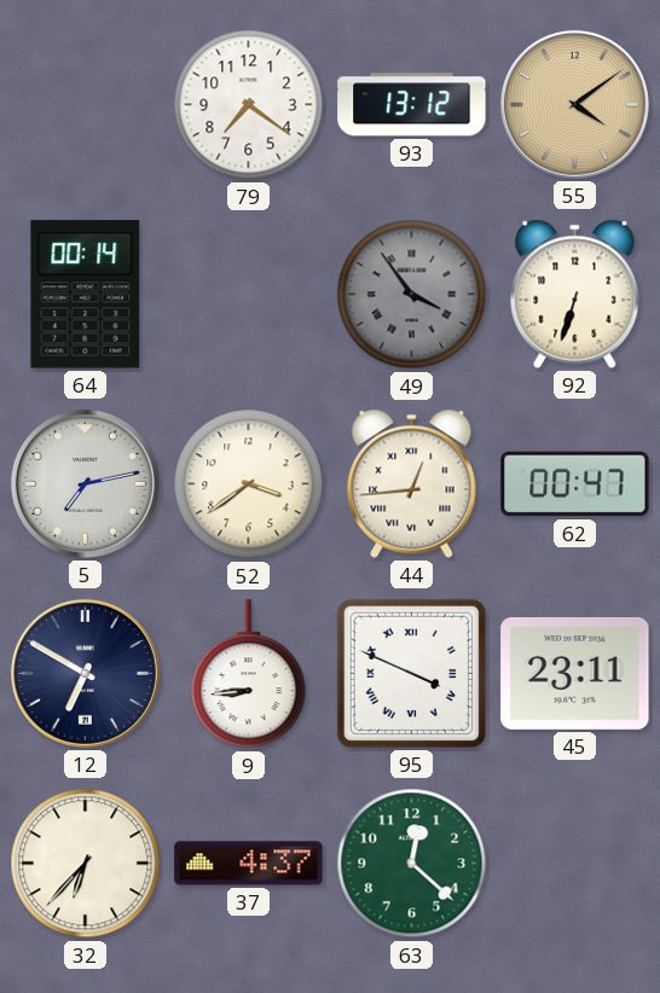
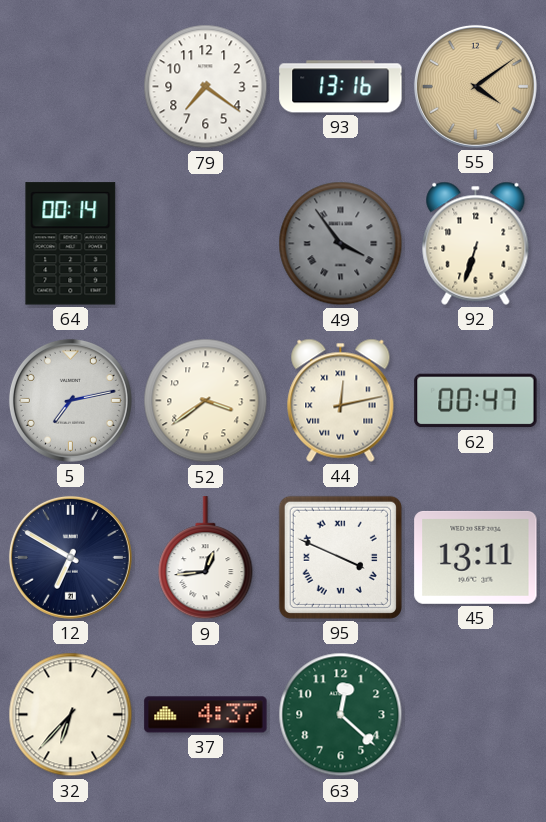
93: 13:12 -> 13:16 (341, 87)
44: 12:44 -> 12:13 (341, 400)
9: 8:44 -> 12:44 (206, 558)
45: 23:11 -> 13:11 (476, 557)
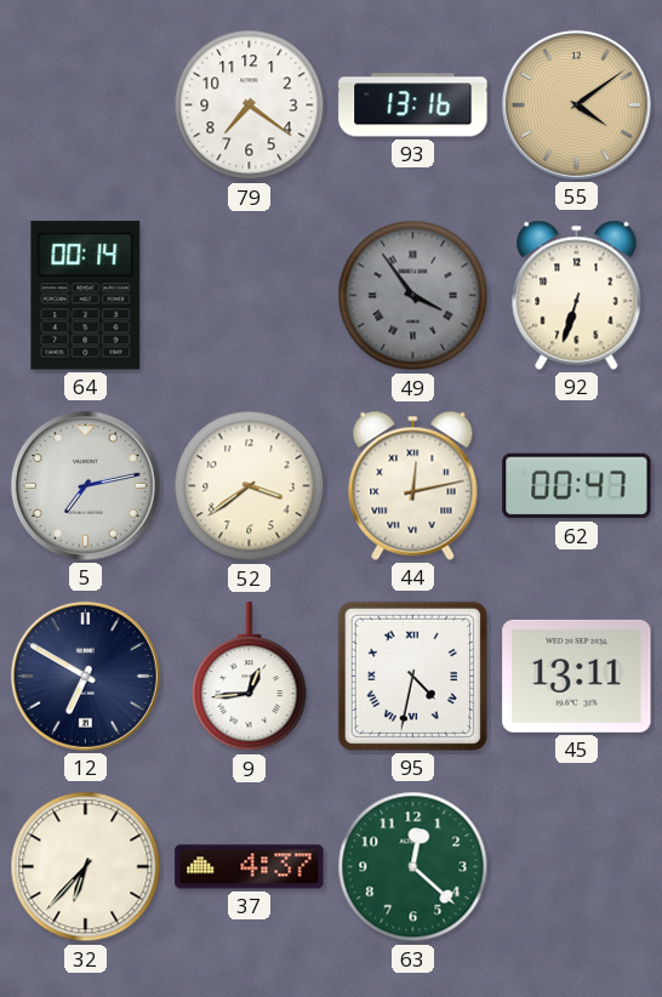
95: 3:49 -> 4:32 (412, 676)
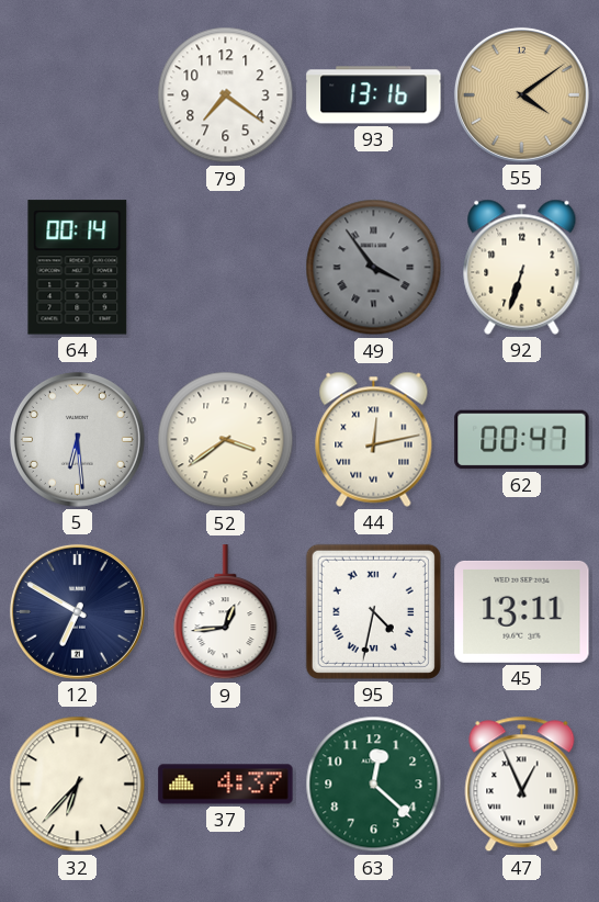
5: 7:13 -> 6:29 (77, 439)
47: none -> 12:56 (522, 785)
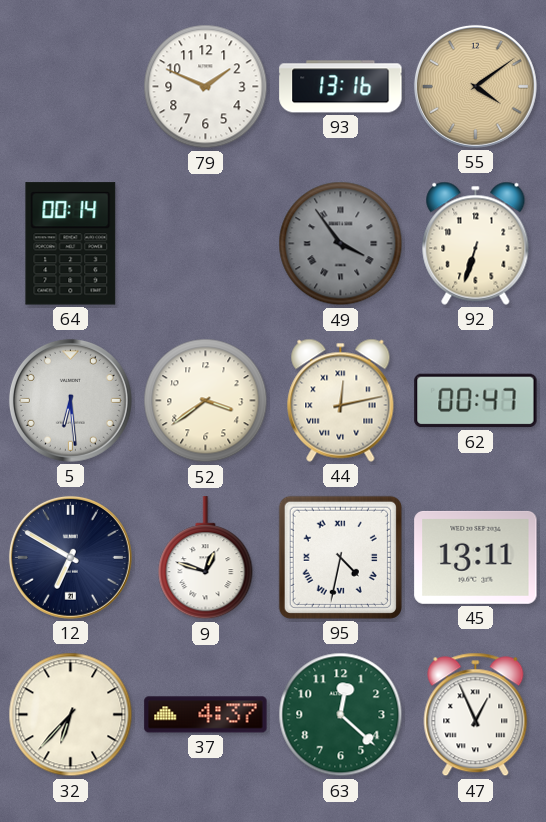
79: 7:21 -> 1:49 (206, 87)
9: 12:44 -> 12:48 (206, 558)
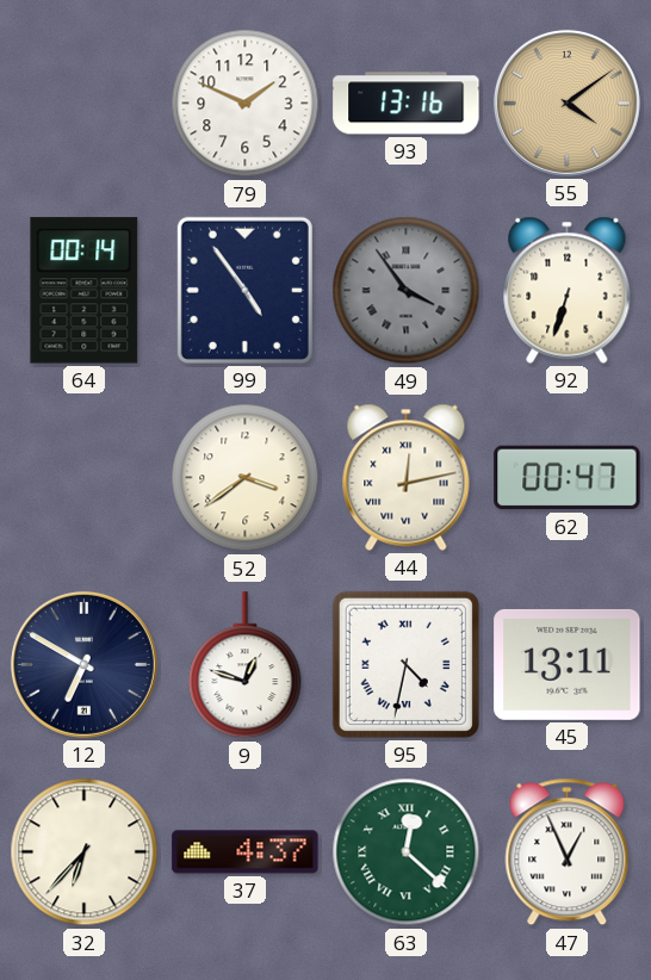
99: none -> 4:54 (244, 290)
5: 6:29 -> none (70, 400)
63 numerals: Arabic -> Roman (407, 852)
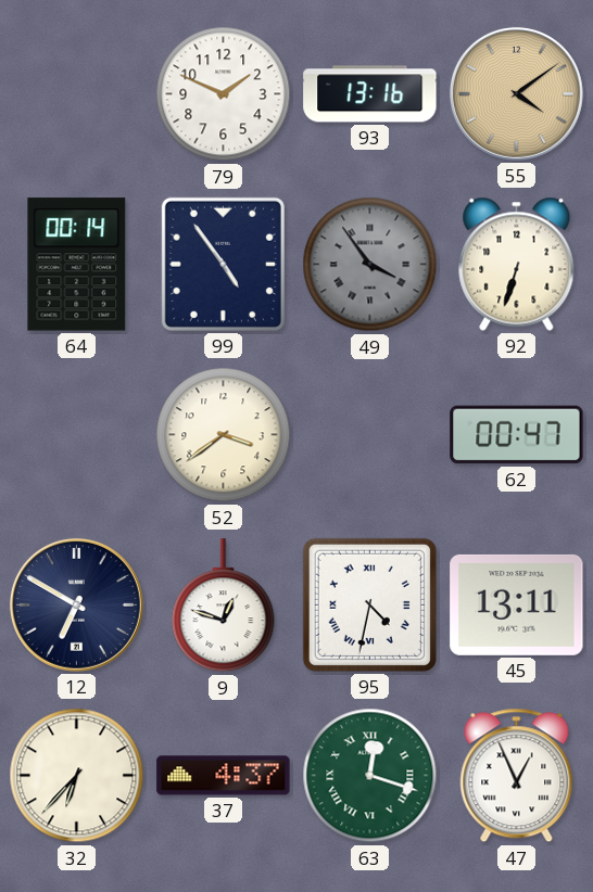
44: 12:13 -> none (407, 477)
63: 12:22 -> 12:18 (370, 776)
